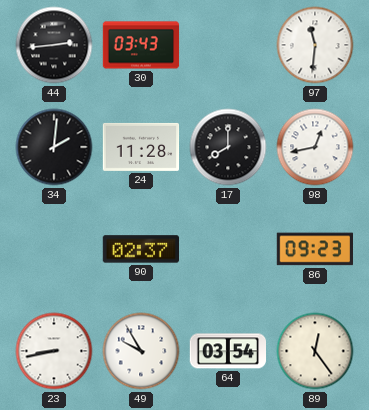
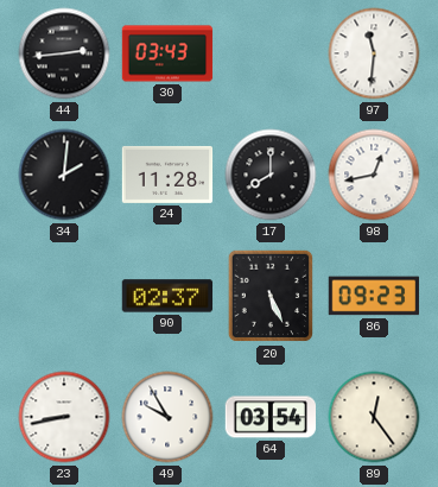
20: none -> 5:26 (269, 296)
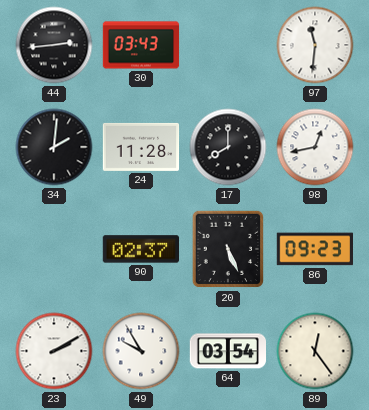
23: 8:43 -> 2:10 (54, 351)
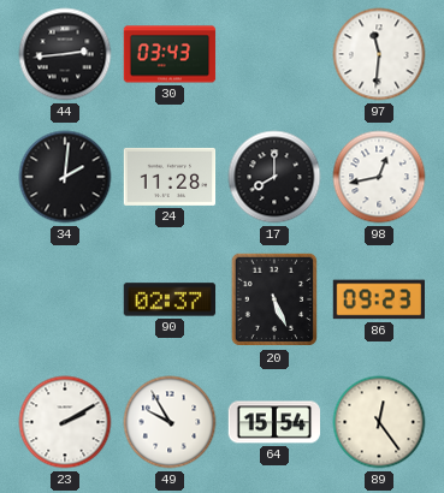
64: 03:54 -> 15:54 (273, 422)
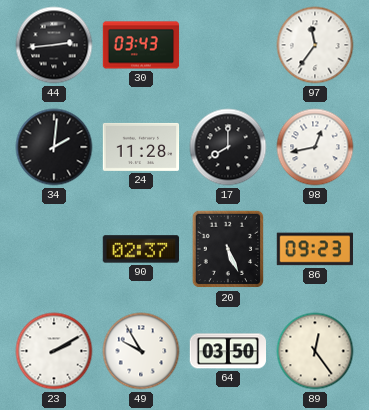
97: 11:31 -> 11:36 (315, 45)
64: 15:54 -> 03:50 (227, 351)
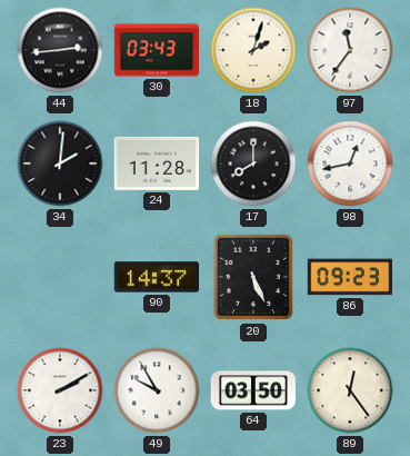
18: none -> 2:03 (253, 50)
90: 02:37 -> 14:37 (157, 277)
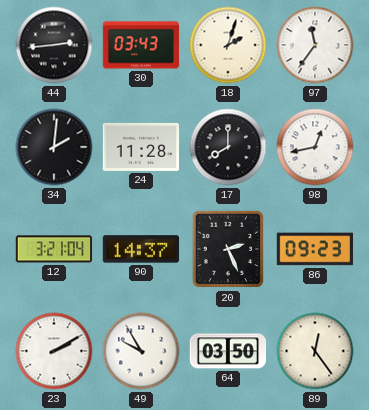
12: none -> 3:21 (54, 249)
20: 5:26 -> 2:26 (227, 249)
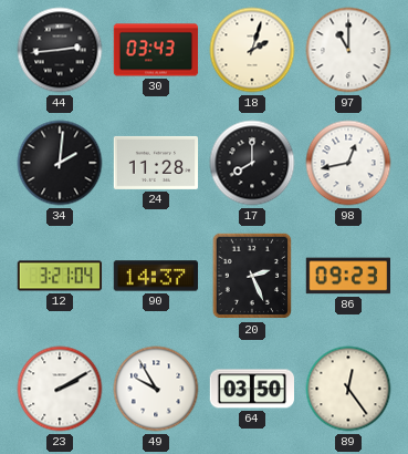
97: 11:36 -> 11:00 (348, 50)
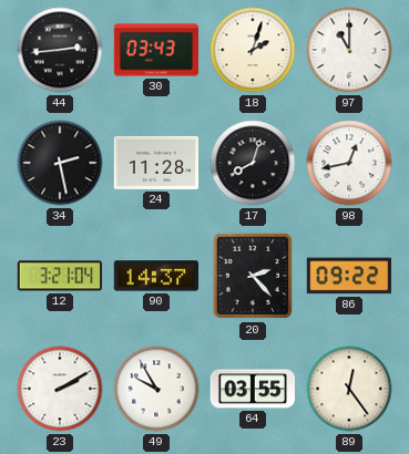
34: 2:01 -> 2:28 (60, 163)
17: 8:00 -> 8:03 (253, 163)
20: 2:26 -> 2:23 (252, 276)
86: 09:23 -> 09:22 (348, 276)
64: 03:50 -> 03:55 (252, 389)
